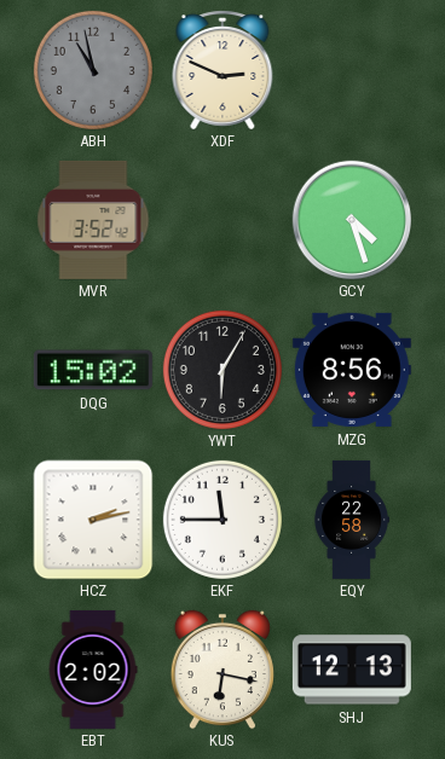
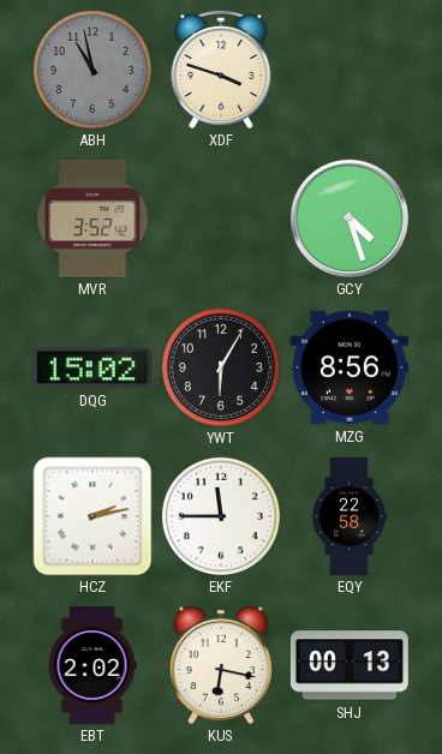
XDF: 2:49 -> 3:48 (221, 70)
SHJ: 12:13 -> 00:13 (350, 665)
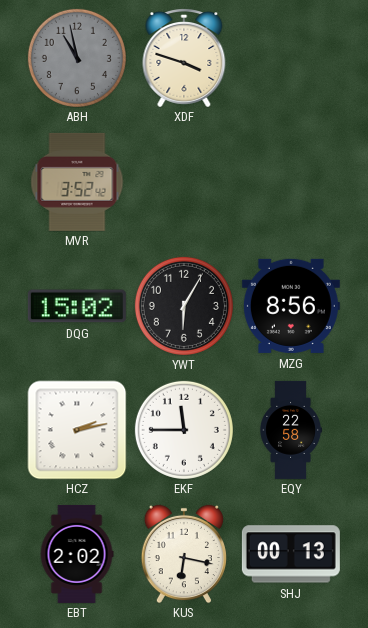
GCY: 4:27 -> none (350, 219)
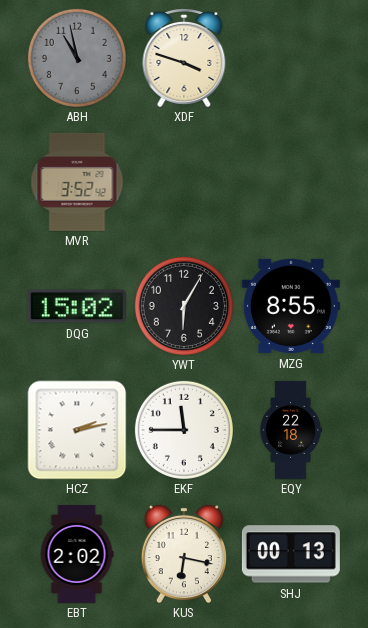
MZG: 8:56 -> 8:55 (291, 306)
EQY: 22:58 -> 22:18 (290, 430)
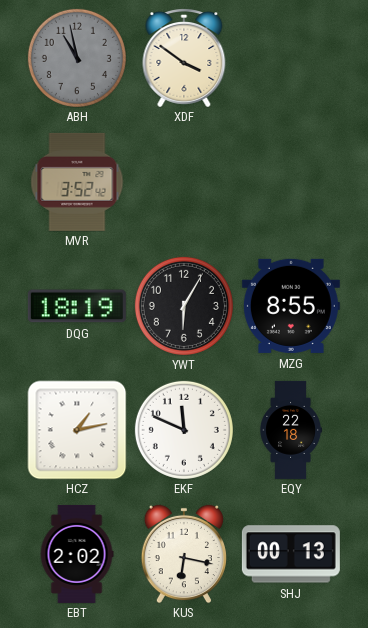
XDF: 3:48 -> 3:51 (184, 58)
DQG: 15:02 -> 18:19 (77, 306)
HCZ: 2:13 -> 1:13 (77, 430)
EKF: 11:45 -> 11:49 (184, 430)
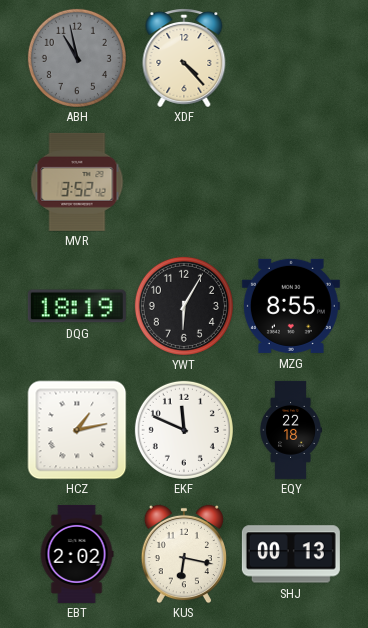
XDF: 3:51 -> 4:23 (184, 58)
